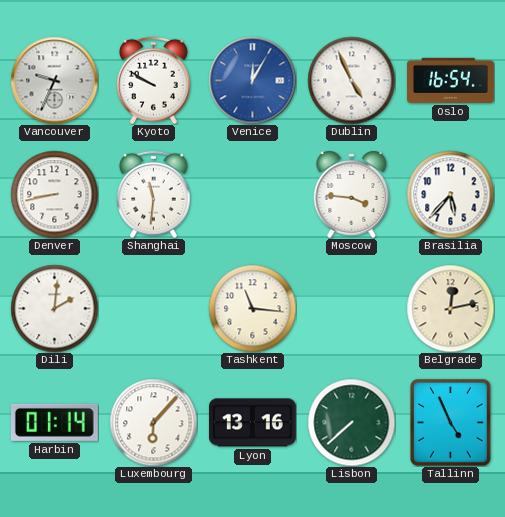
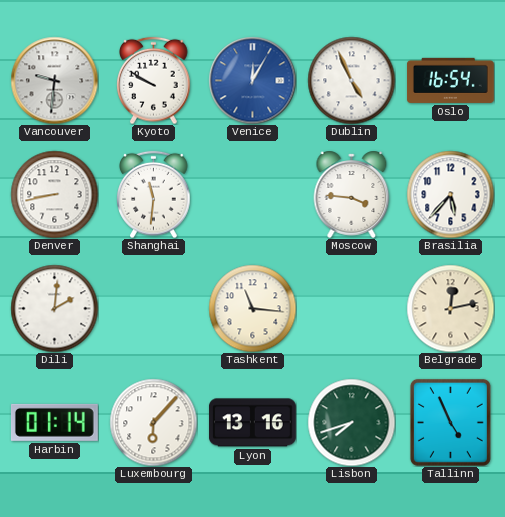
Vancouver: 9:34 -> 9:31 (54, 80)
Lisbon: 7:38 -> 7:42 (351, 422)
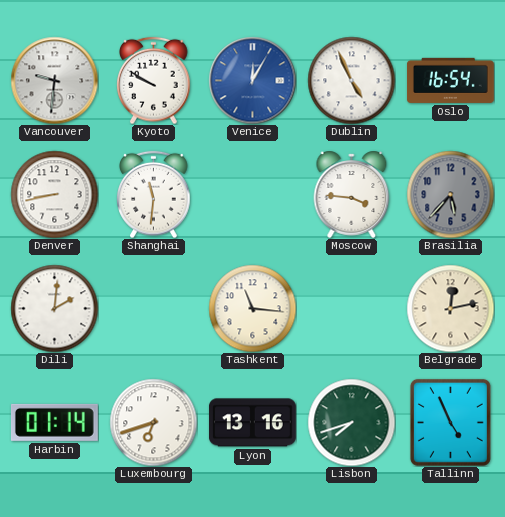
Brasilia dial: white -> grey (450, 194)
Luxembourg: 6:07 -> 6:42 (153, 422)
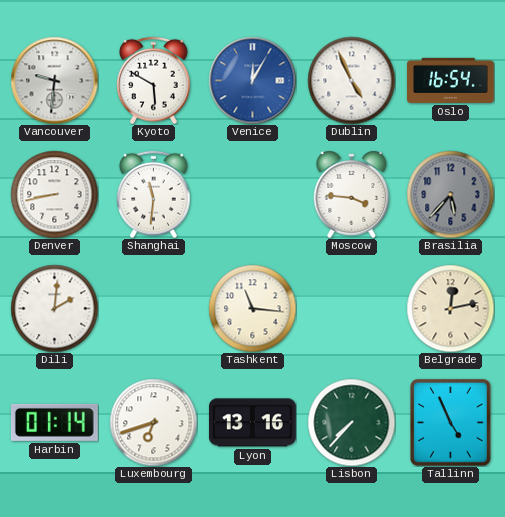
Kyoto: 9:50 -> 5:50 (154, 80)
Lisbon: 7:42 -> 7:37 (351, 422)
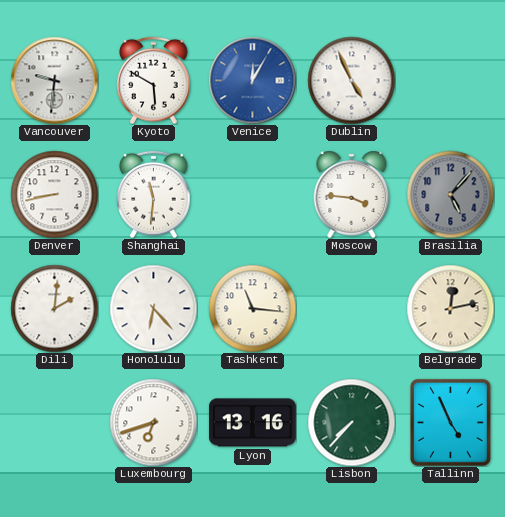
Oslo: 16:54 -> none (451, 80)
Brasilia: 5:37 -> 5:07 (450, 194)
Honolulu: none -> 6:23 (153, 308)
Harbin: 01:14 -> none (54, 422)
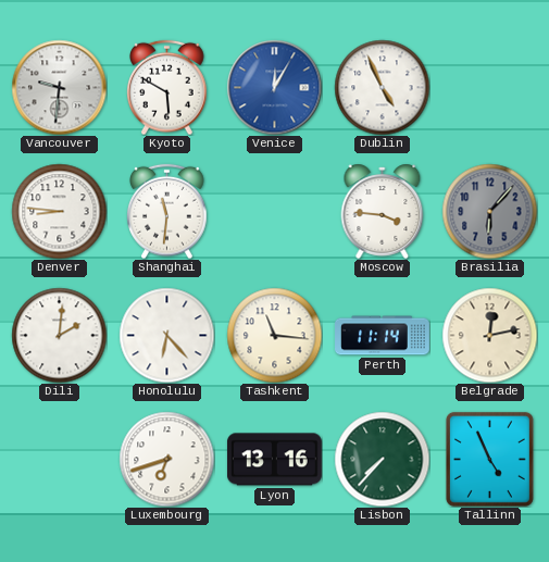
Denver: 8:43 -> 8:46 (59, 211)
Brasilia: 5:07 -> 6:07 (489, 211)
Perth: none -> 11:14 (383, 336)
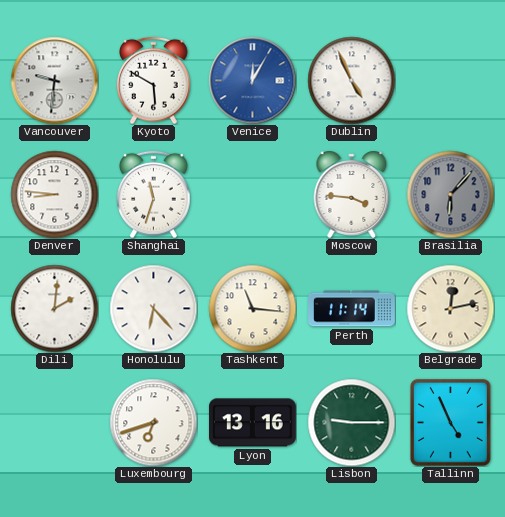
Shanghai: 11:31 -> 11:33 (154, 194)
Lisbon: 7:37 -> 9:15 (351, 422)
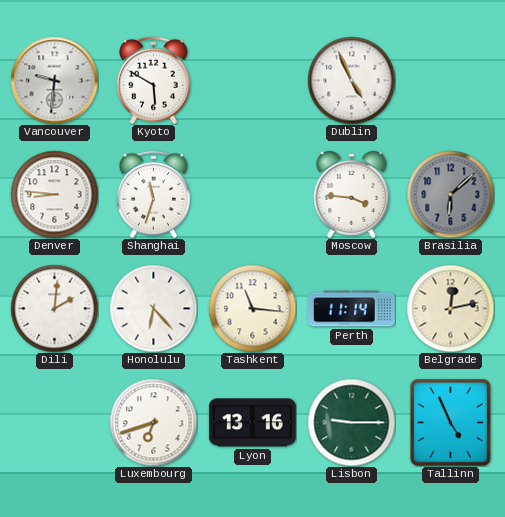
Venice: 12:05 -> none (252, 80)
Brasilia: 6:07 -> 6:08 (450, 194)
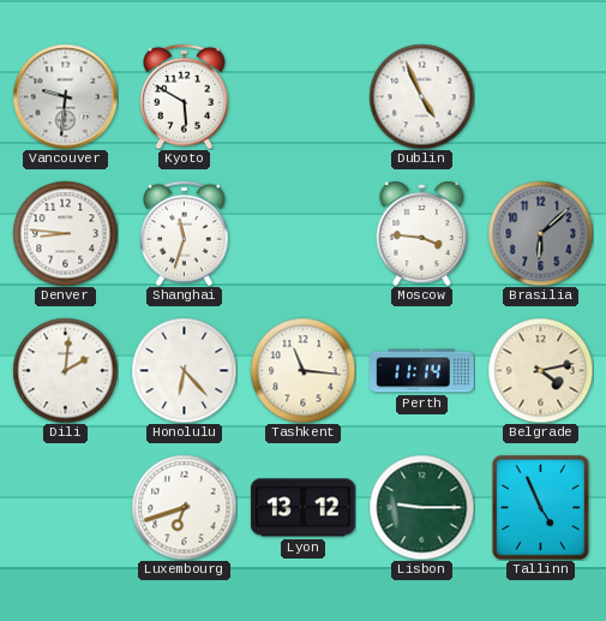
Belgrade: 12:13 -> 4:13 (540, 370)
Lyon: 13:16 -> 13:12 (302, 508)
